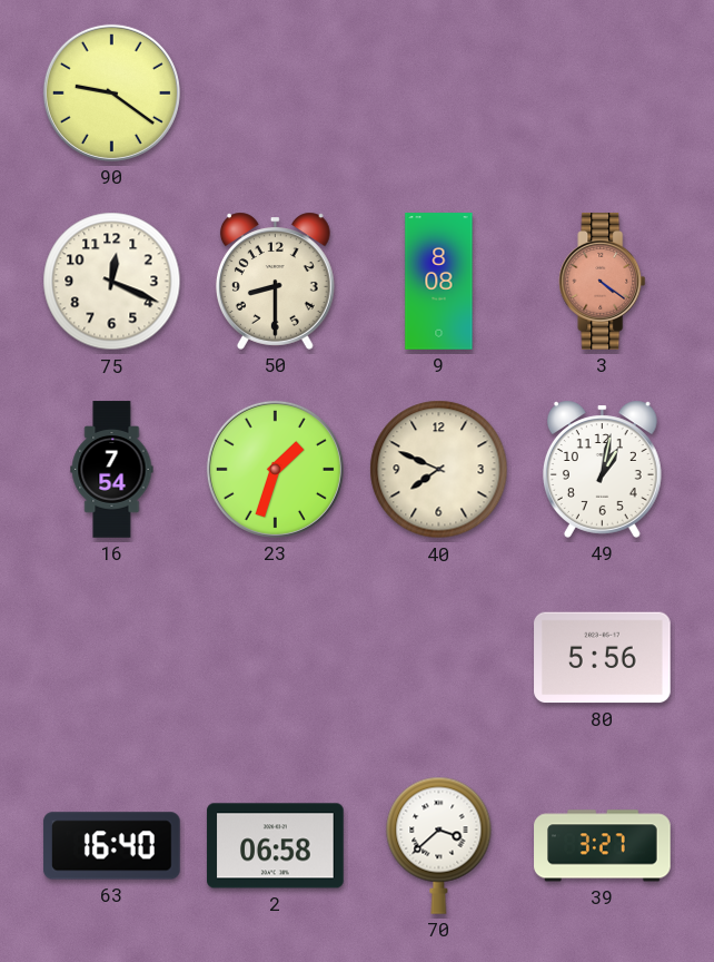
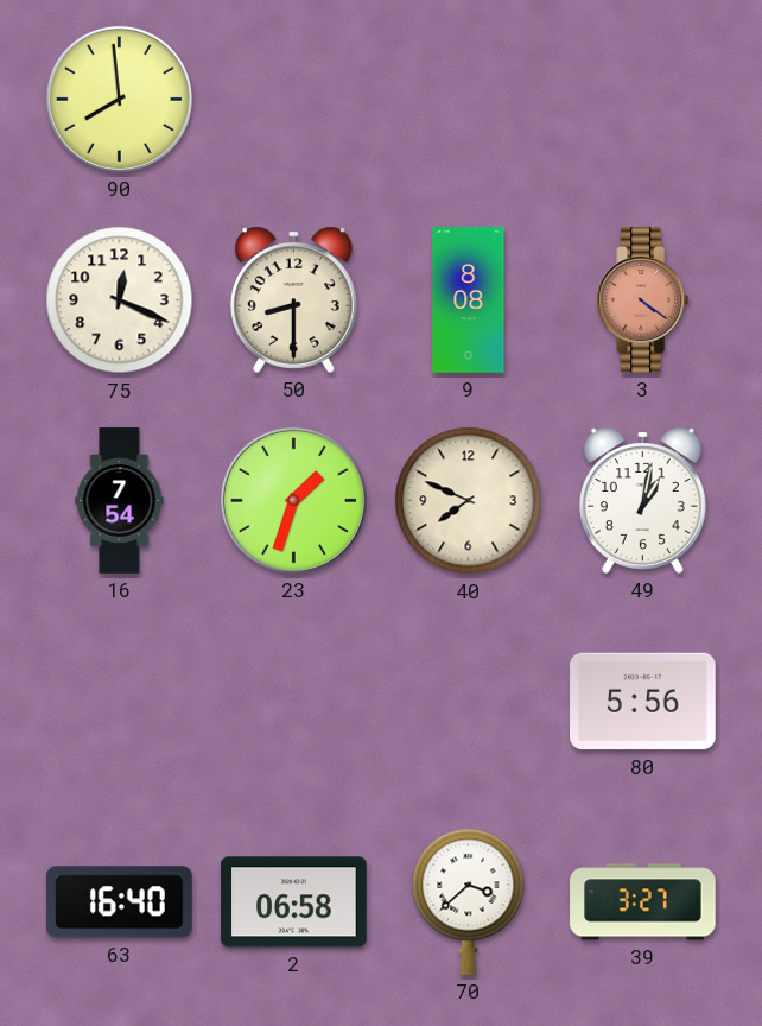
90: 9:21 -> 7:59 (119, 99)
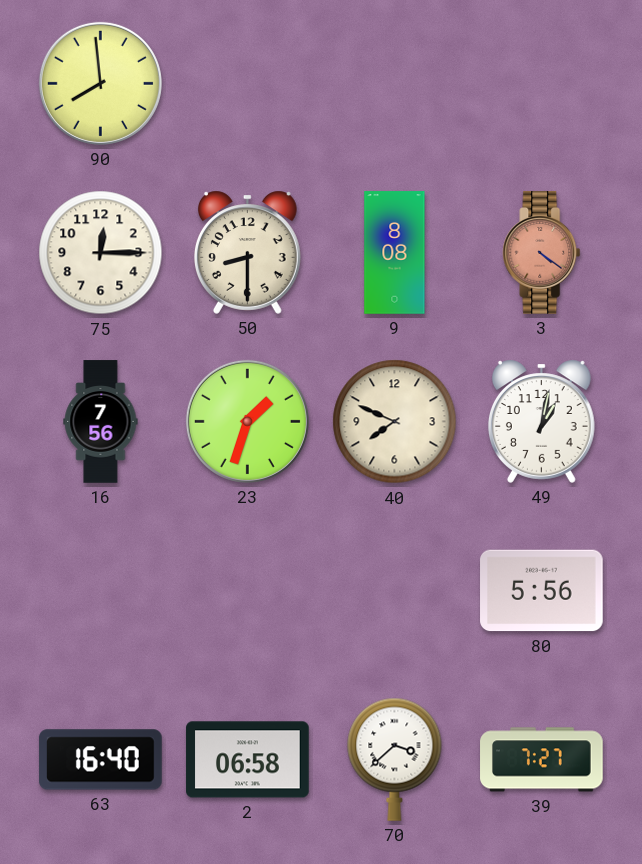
75: 12:19 -> 12:15 (101, 253)
16: 7:54 -> 7:56 (101, 422)
39: 3:27 -> 7:27 (542, 760)
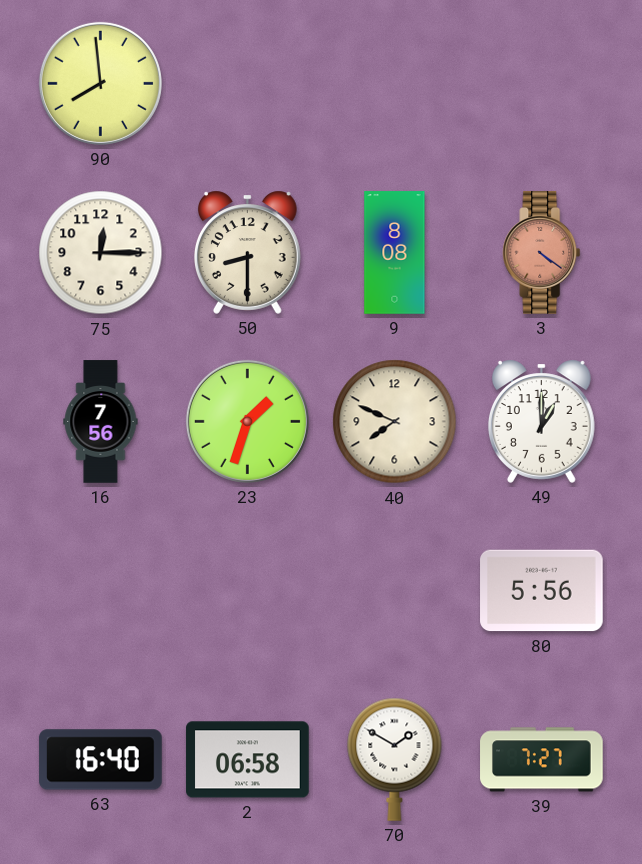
49: 1:02 -> 1:00 (541, 421)
70: 3:38 -> 1:50 (395, 759)
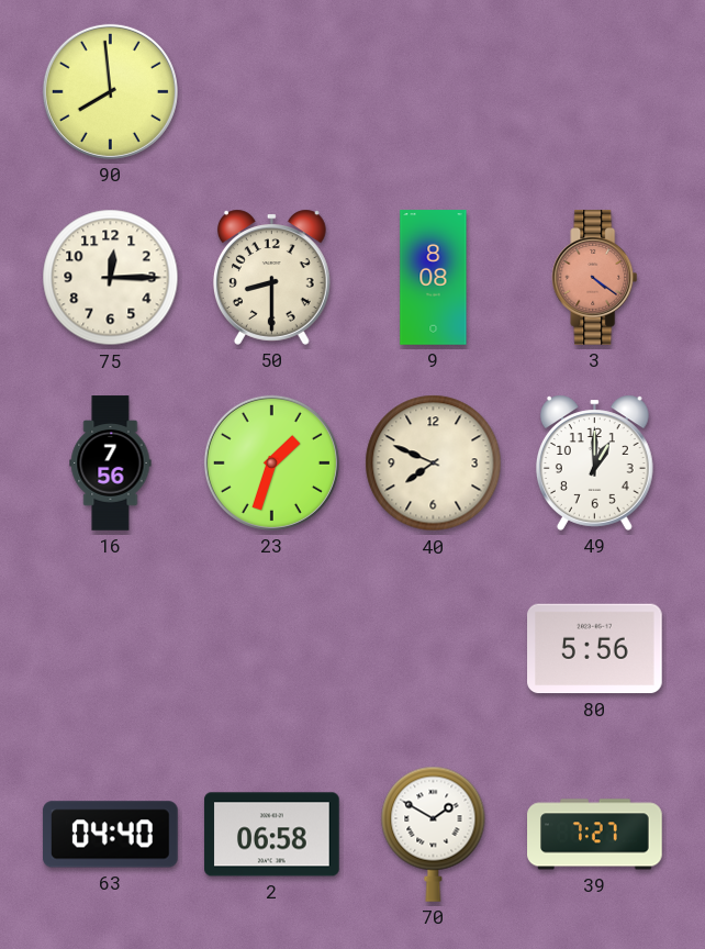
63: 16:40 -> 04:40 (111, 835)
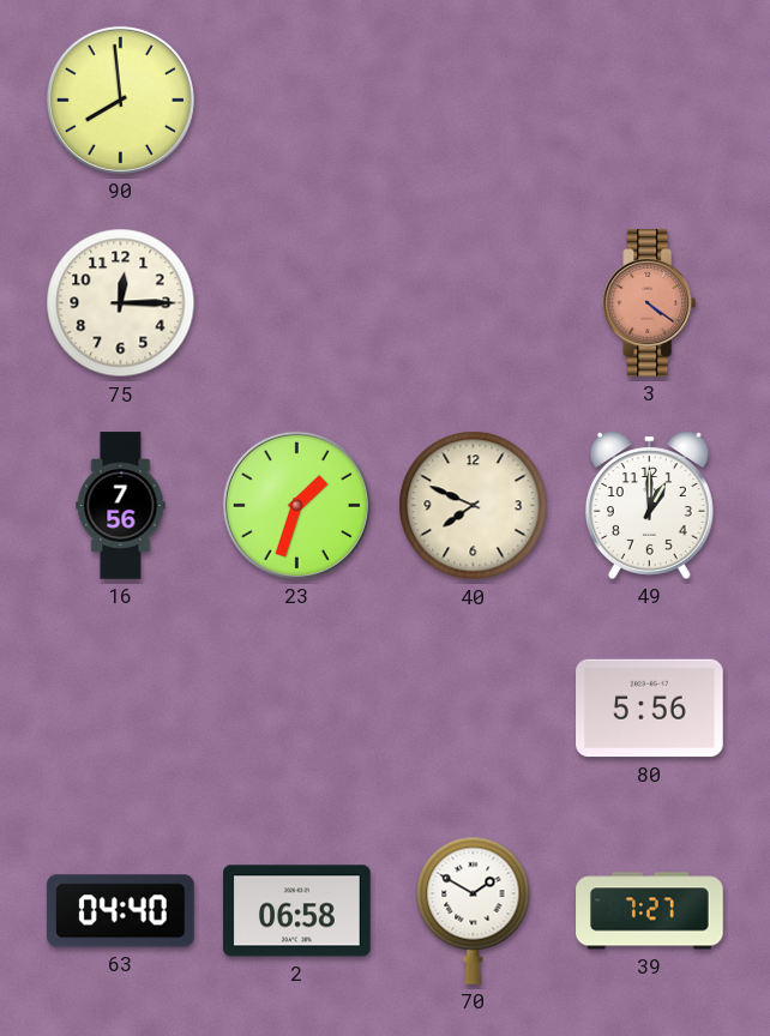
50: 8:30 -> none (271, 277)
9: 8:08 -> none (434, 278)
